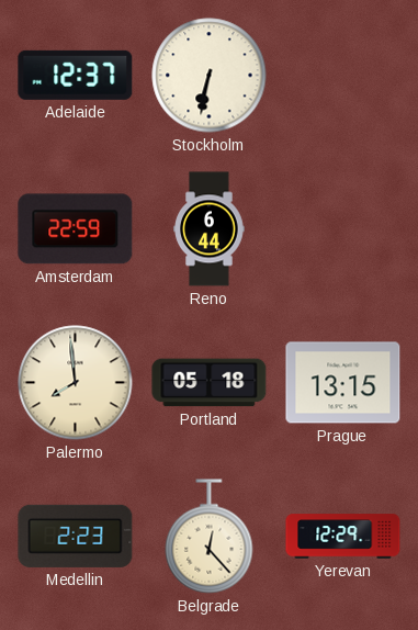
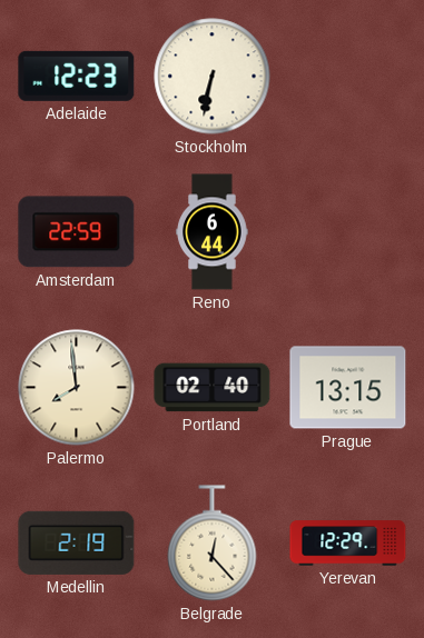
Adelaide: 12:37 -> 12:23 (77, 76)
Portland: 05:18 -> 02:40 (213, 388)
Medellin: 2:23 -> 2:19 (77, 542)
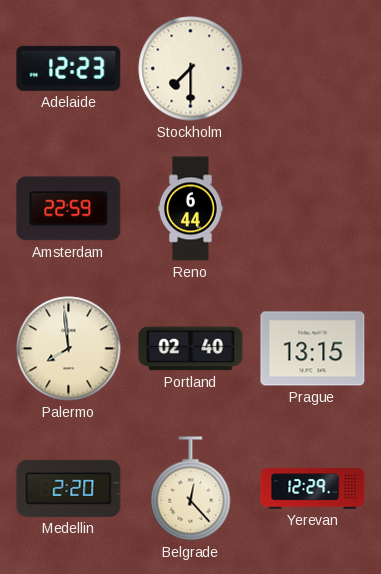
Stockholm: 6:32 -> 7:30 (191, 69)
Medellin: 2:19 -> 2:20 (69, 488)
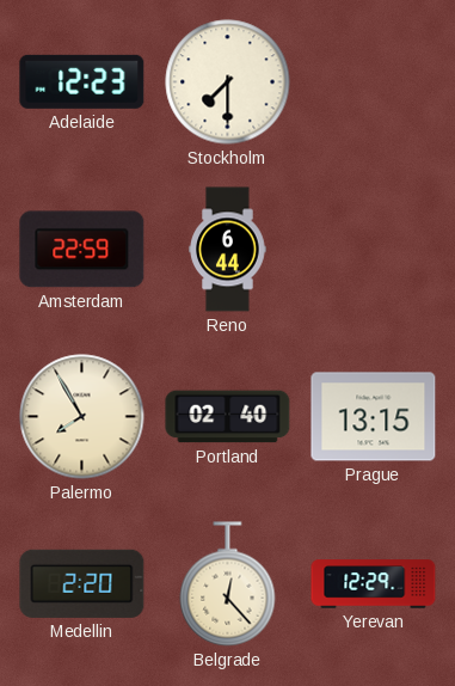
Palermo: 7:59 -> 7:55 (82, 417)
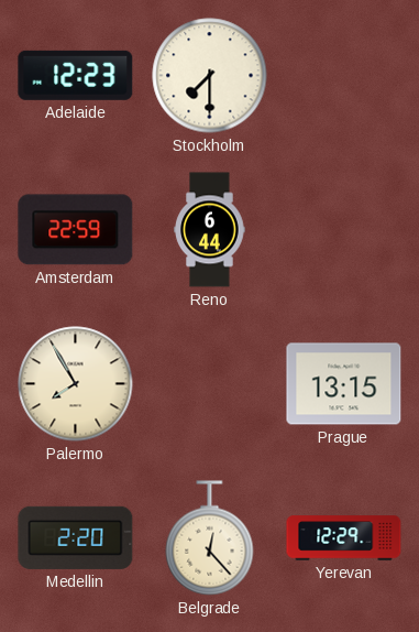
Portland: 02:40 -> none (228, 417)
